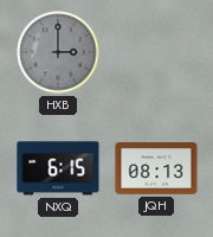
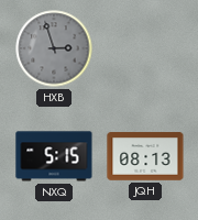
HXB: 3:00 -> 2:57 (54, 48)
NXQ: 6:15 -> 5:15 (54, 156)
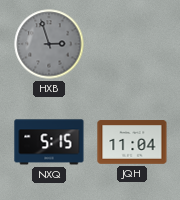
JQH: 08:13 -> 11:04 (132, 142)
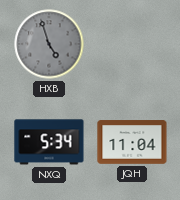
HXB: 2:57 -> 4:57 (49, 44)
NXQ: 5:15 -> 5:34 (49, 142)
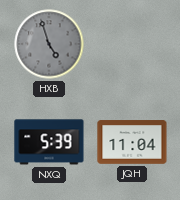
NXQ: 5:34 -> 5:39 (49, 142)
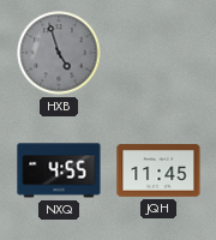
NXQ: 5:39 -> 4:55 (59, 170)
JQH: 11:04 -> 11:45 (158, 170)
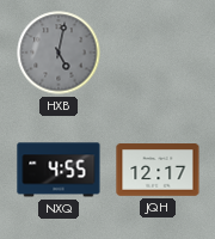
HXB: 4:57 -> 5:02 (59, 53)
JQH: 11:45 -> 12:17 (158, 170)
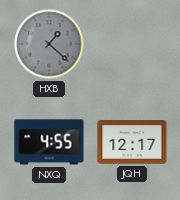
HXB: 5:02 -> 1:22 (49, 44)
